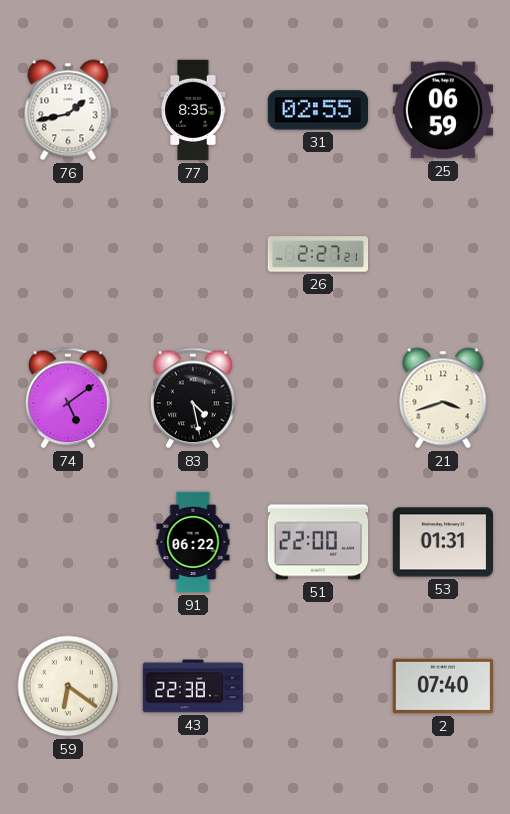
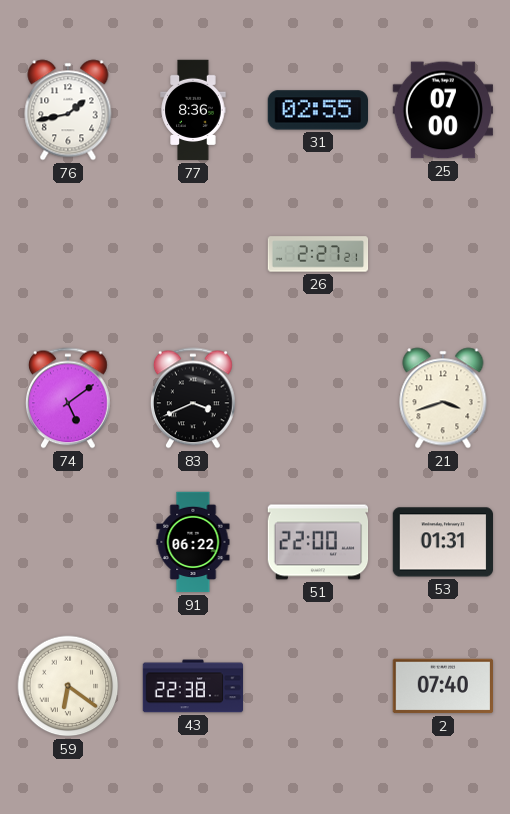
77: 8:35 -> 8:36 (193, 110)
25: 06:59 -> 07:00 (442, 110)
83: 4:28 -> 3:41 (194, 398)
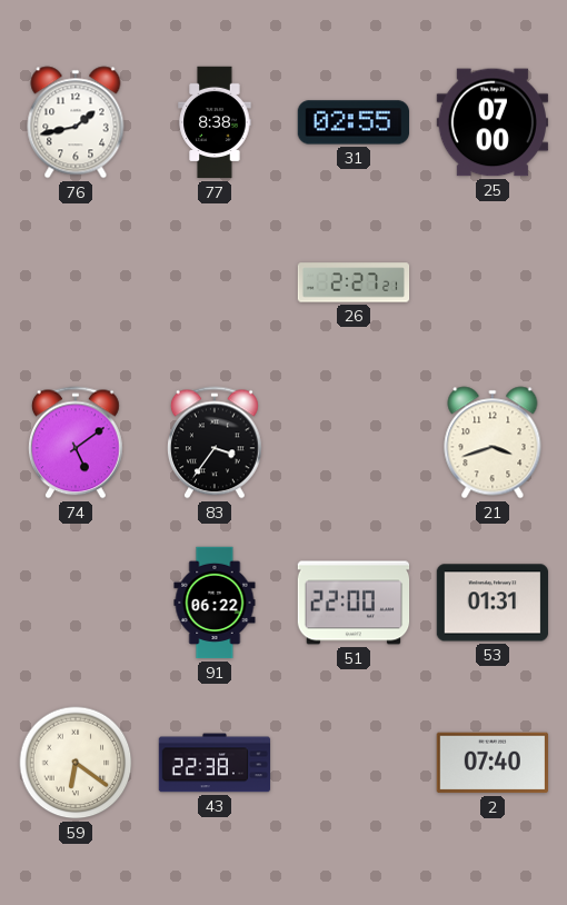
77: 8:36 -> 8:38 (215, 122)
83: 3:41 -> 3:36 (216, 442)
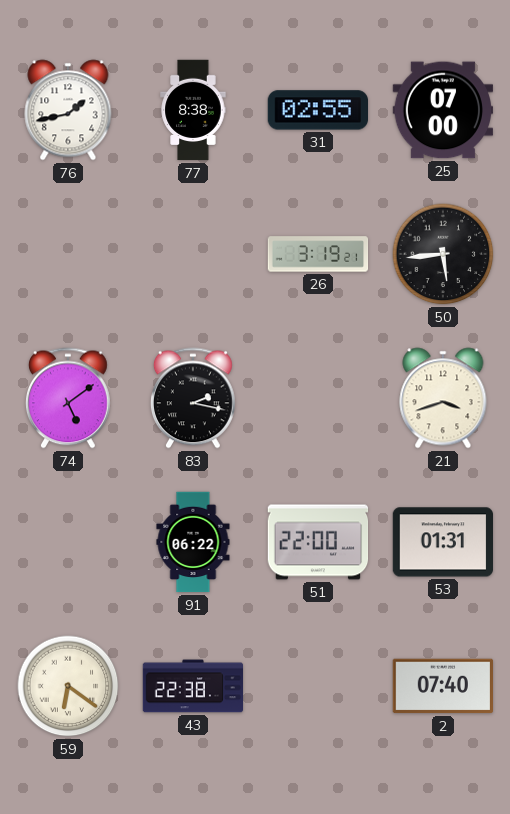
26: 2:27 -> 3:19 (318, 254)
50: none -> 5:44 (443, 254)
83: 3:36 -> 2:17 (194, 398)
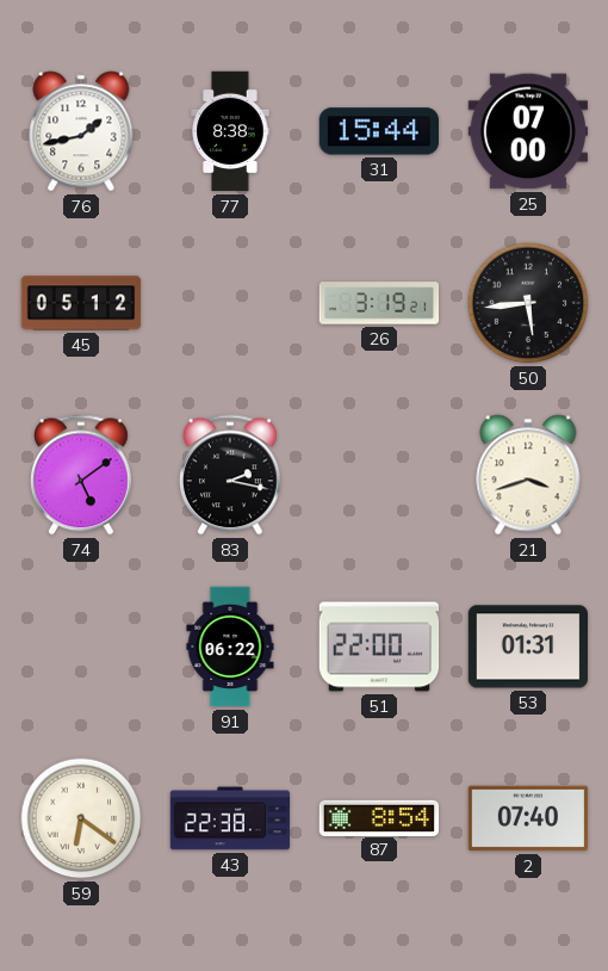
31: 02:55 -> 15:44 (378, 131)
45: none -> 05:12 (81, 303)
87: none -> 8:54 (379, 817)
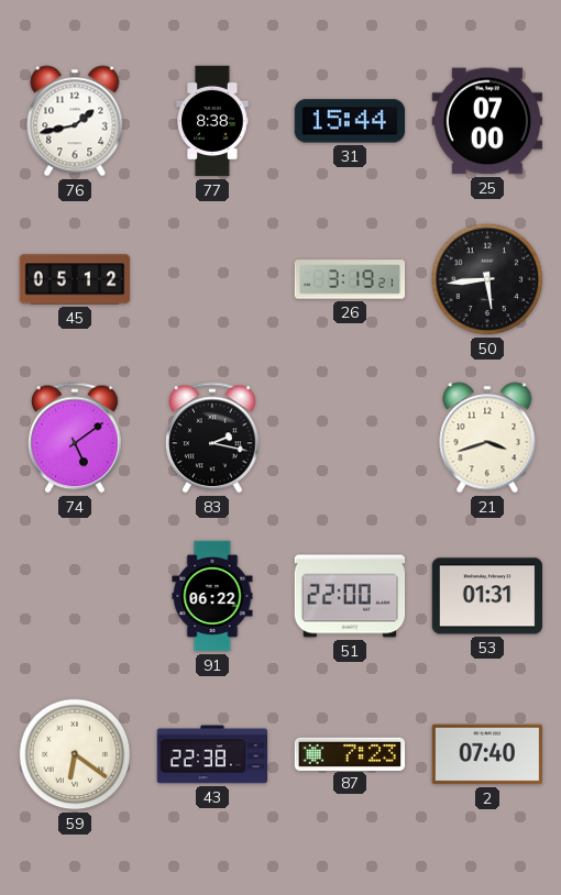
87: 8:54 -> 7:23 (350, 753)
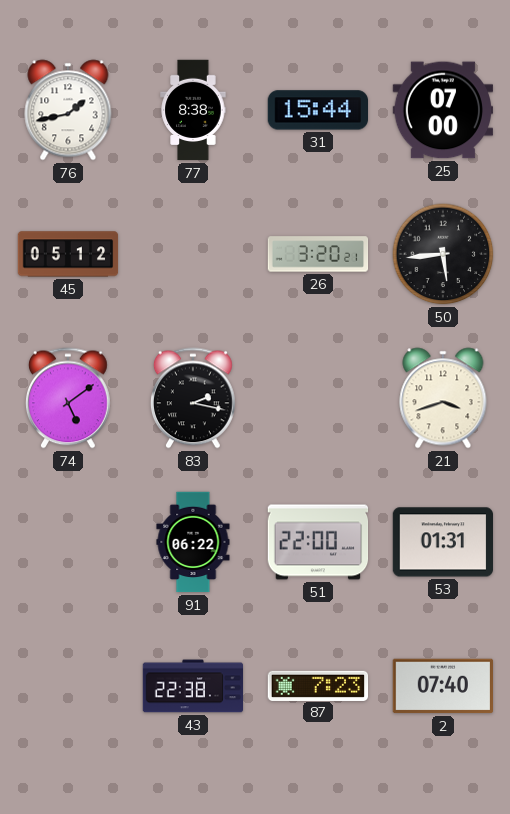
26: 3:19 -> 3:20 (318, 254)
59: 6:21 -> none (75, 754)
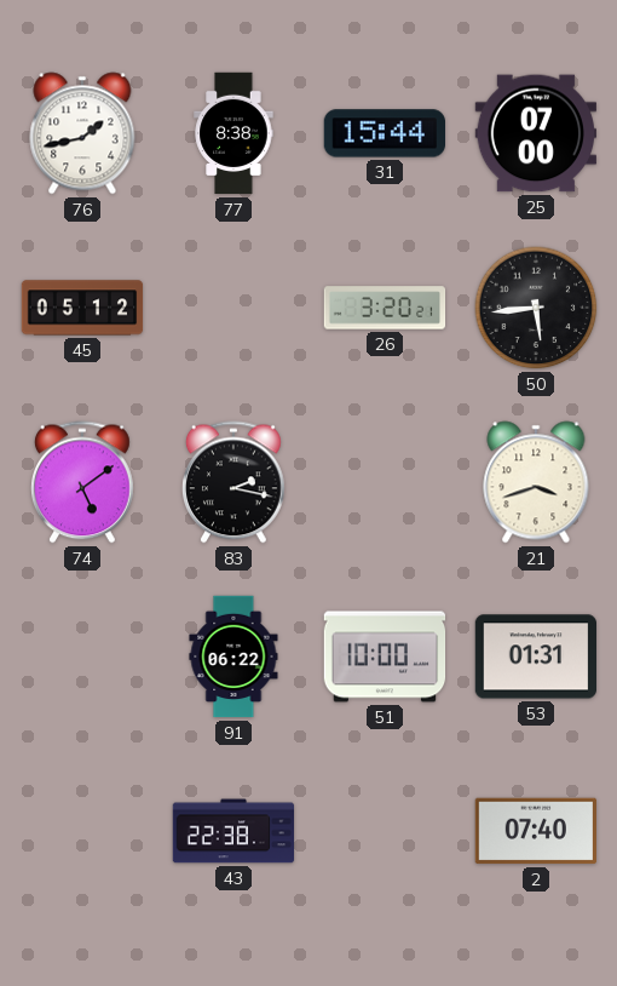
51: 22:00 -> 10:00 (385, 657)
87: 7:23 -> none (318, 685)
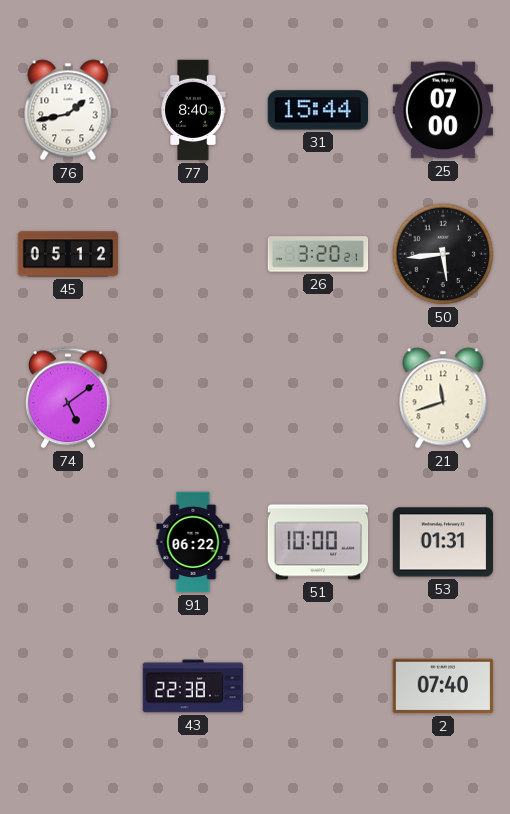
77: 8:38 -> 8:40 (193, 110)
83: 2:17 -> none (235, 482)
21: 3:42 -> 11:42 (443, 398)
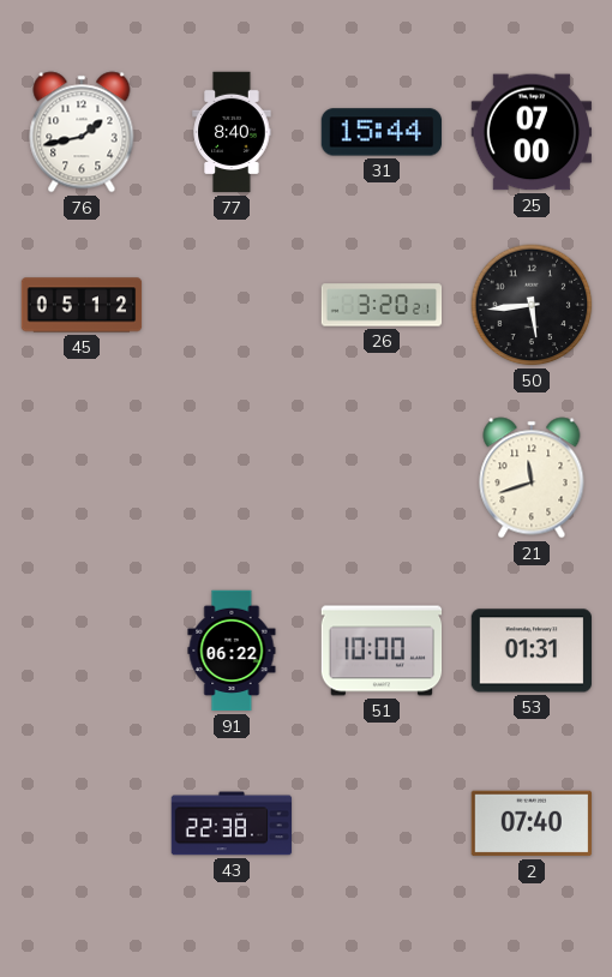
74: 5:09 -> none (69, 398)
